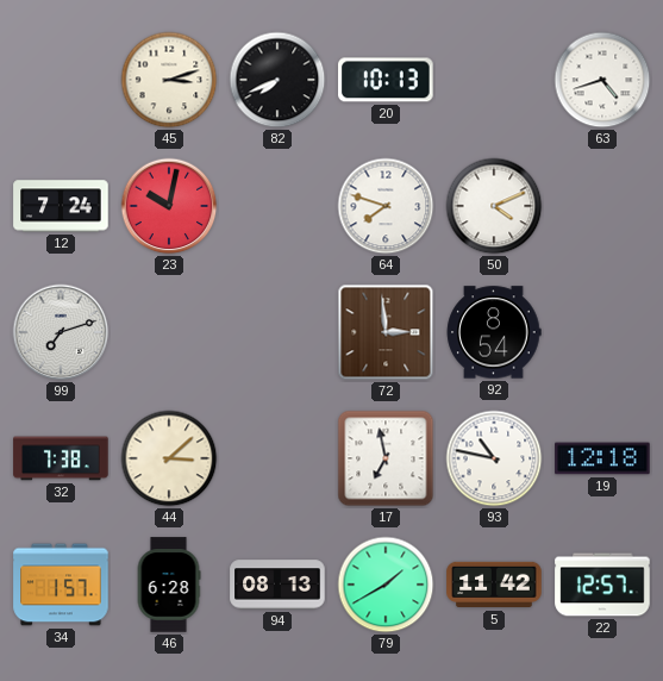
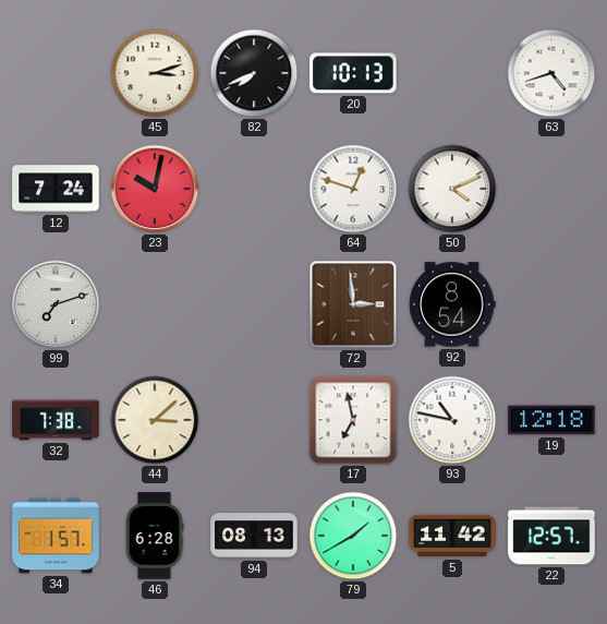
64: 7:48 -> 12:48 (353, 189)
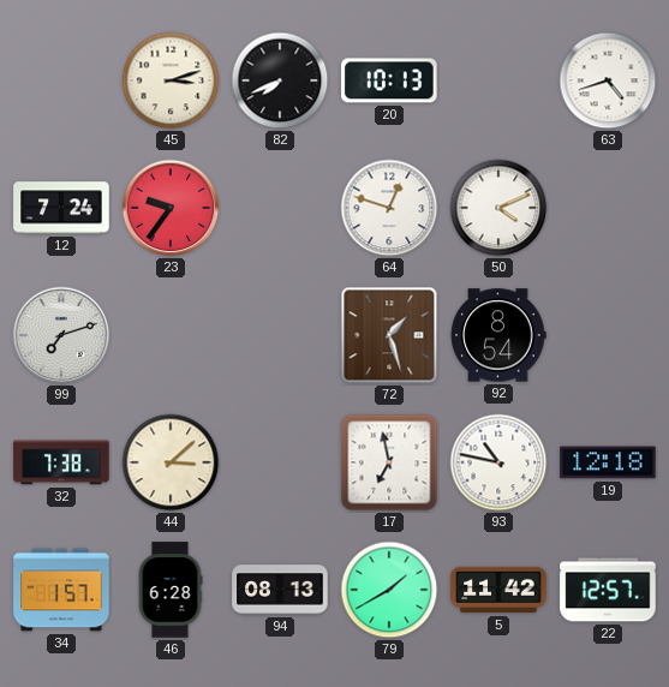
23: 10:02 -> 9:36 (171, 208)
72: 2:59 -> 1:27 (389, 335)
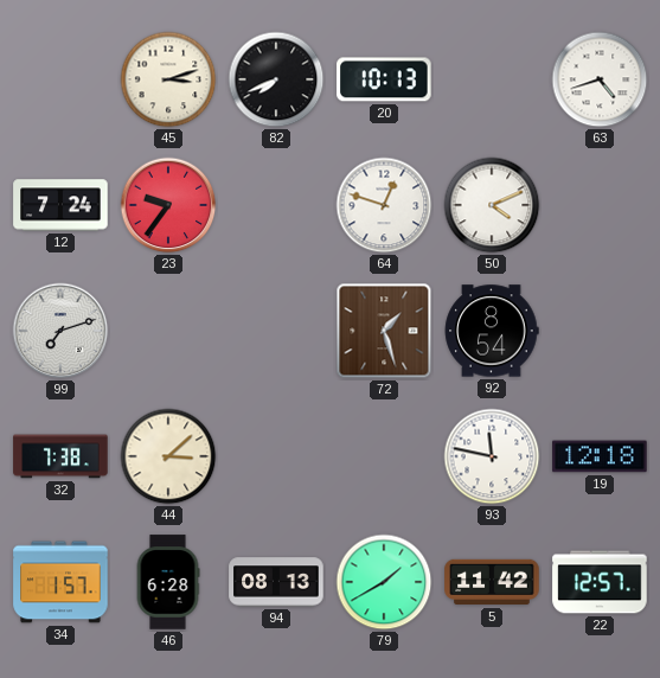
17: 6:58 -> none (389, 462)
93: 10:47 -> 11:47 (492, 456)
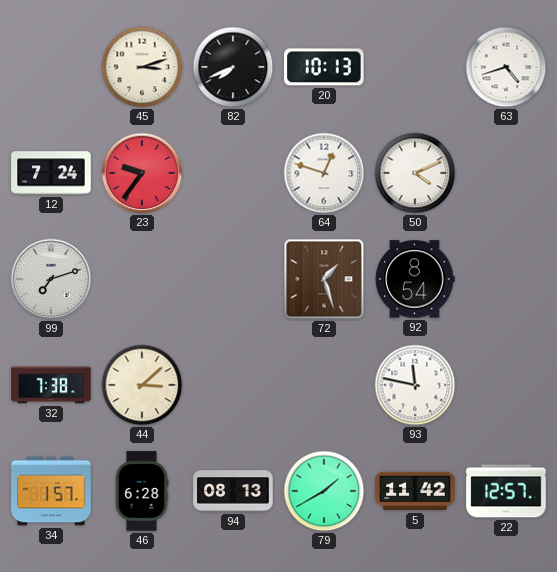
19: 12:18 -> none (600, 456)
